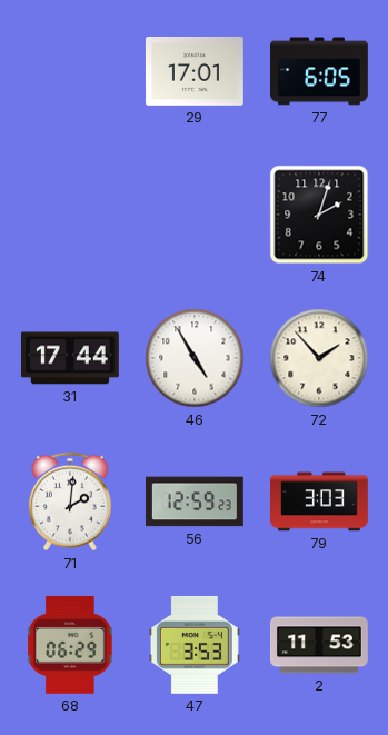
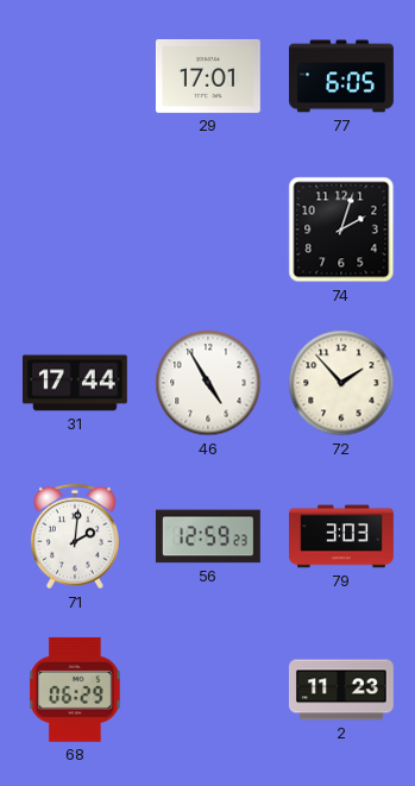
47: 3:53 -> none (195, 645)
2: 11:53 -> 11:23 (341, 690)
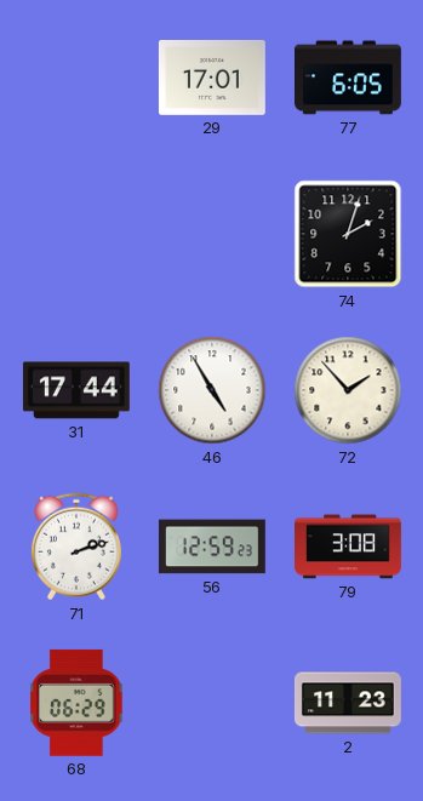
71: 2:01 -> 2:12 (76, 547)
79: 3:03 -> 3:08 (349, 547)
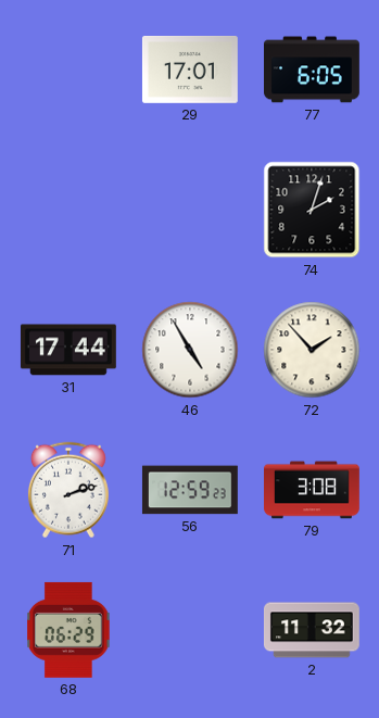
2: 11:23 -> 11:32 (312, 630)
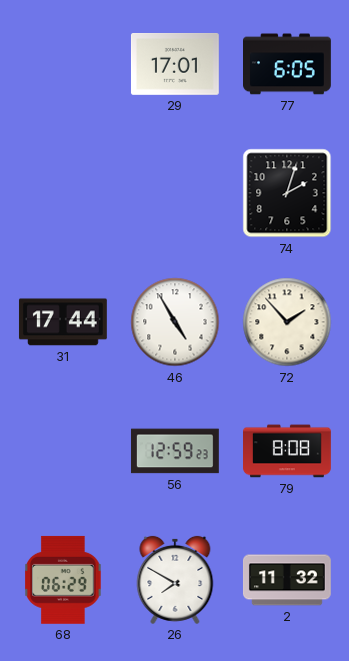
71: 2:12 -> none (68, 490)
79: 3:08 -> 8:08 (288, 451)
26: none -> 7:50 (175, 580)
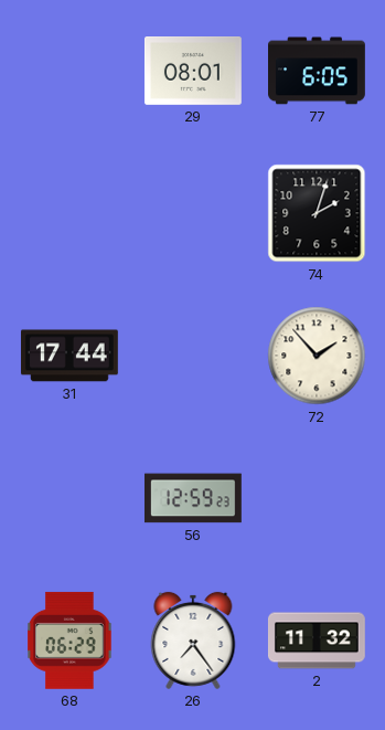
29: 17:01 -> 08:01 (193, 72)
46: 4:55 -> none (175, 322)
79: 8:08 -> none (288, 451)
26: 7:50 -> 7:24 (193, 641)
